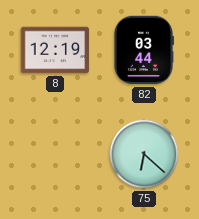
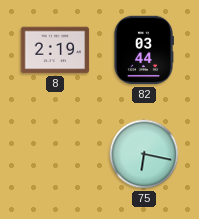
8: 12:19 -> 2:19 (55, 50)
75: 6:22 -> 6:17 (144, 154)
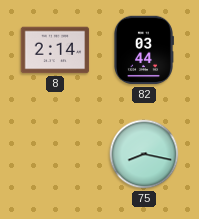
8: 2:19 -> 2:14 (55, 50)
75: 6:17 -> 8:17 (144, 154)
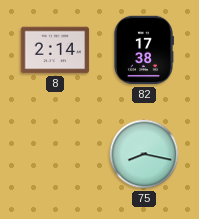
82: 03:44 -> 17:38 (144, 50)
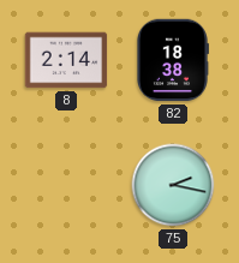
82: 17:38 -> 18:38 (173, 60)
75: 8:17 -> 2:17 (173, 185)
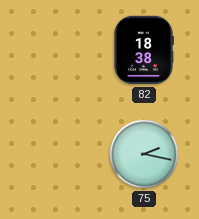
8: 2:14 -> none (66, 60)
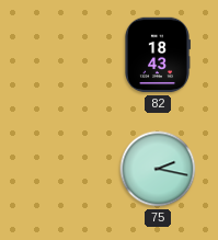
82: 18:38 -> 18:43 (158, 55)
